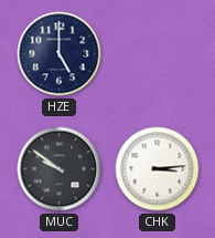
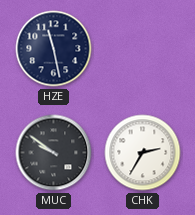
HZE: 5:00 -> 11:28 (54, 49)
CHK: 3:14 -> 2:35 (143, 153)
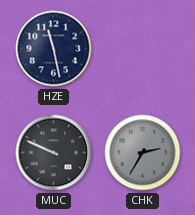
MUC: 9:51 -> 9:49 (54, 153)
CHK dial: white -> grey (143, 153)
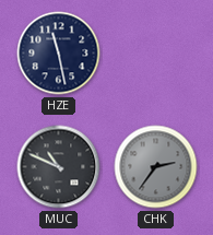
MUC: 9:49 -> 10:49 (59, 167)
CHK: 2:35 -> 2:36 (156, 167)
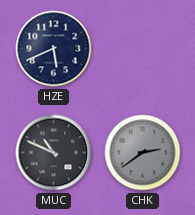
HZE: 11:28 -> 5:41 (54, 49)
CHK: 2:36 -> 2:39 (143, 153)
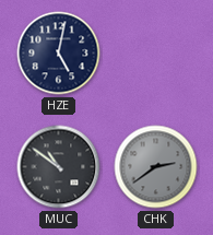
HZE: 5:41 -> 5:02 (59, 54)
MUC: 10:49 -> 10:51 (59, 167)
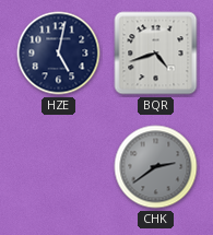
BQR: none -> 4:42 (156, 54)
MUC: 10:51 -> none (59, 167)
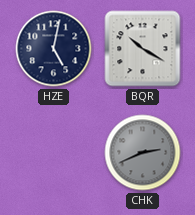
BQR: 4:42 -> 10:20 (143, 49)
CHK: 2:39 -> 2:41 (143, 153)
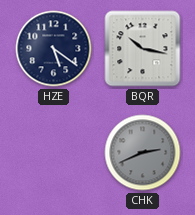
HZE: 5:02 -> 5:21 (54, 49)
BQR: 10:20 -> 10:17 (143, 49)
